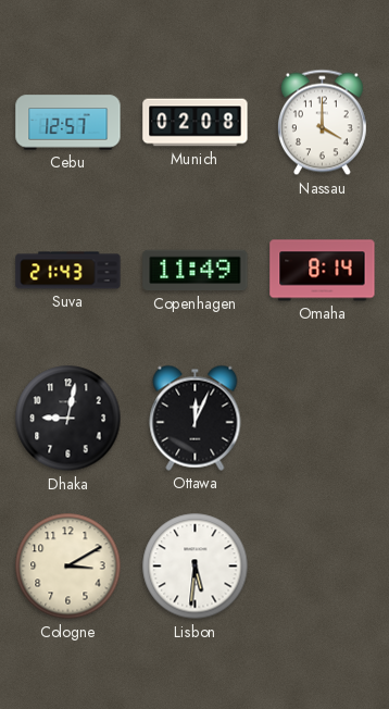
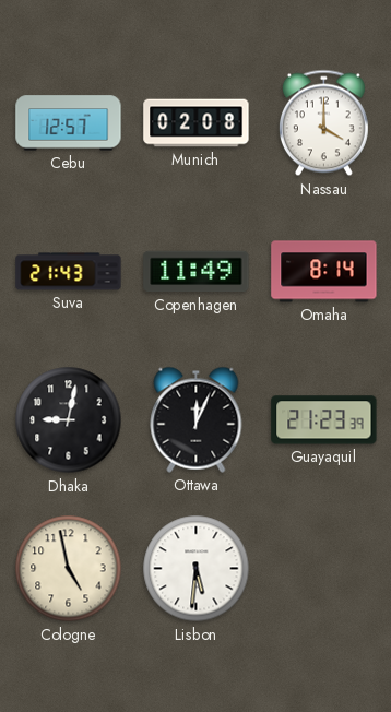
Guayaquil: none -> 21:23 (324, 420)
Cologne: 3:10 -> 4:58 (69, 569)
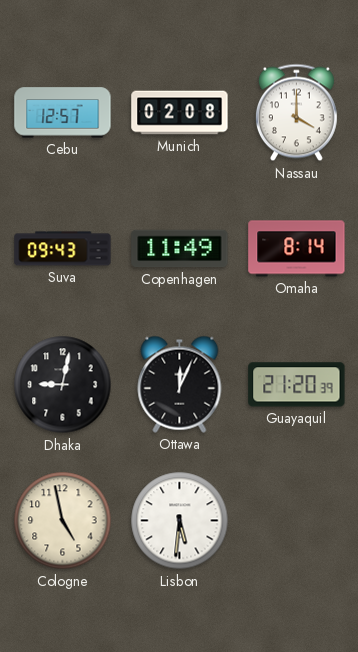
Suva: 21:43 -> 09:43 (63, 249)
Guayaquil: 21:23 -> 21:20 (297, 385)
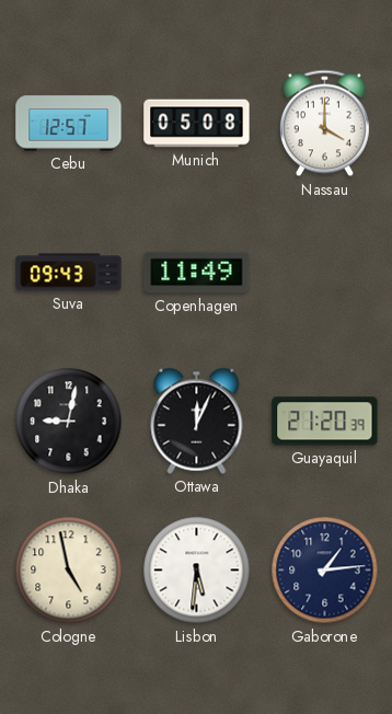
Munich: 02:08 -> 05:08 (197, 124)
Omaha: 8:14 -> none (297, 249)
Gaborone: none -> 1:14 (325, 571)
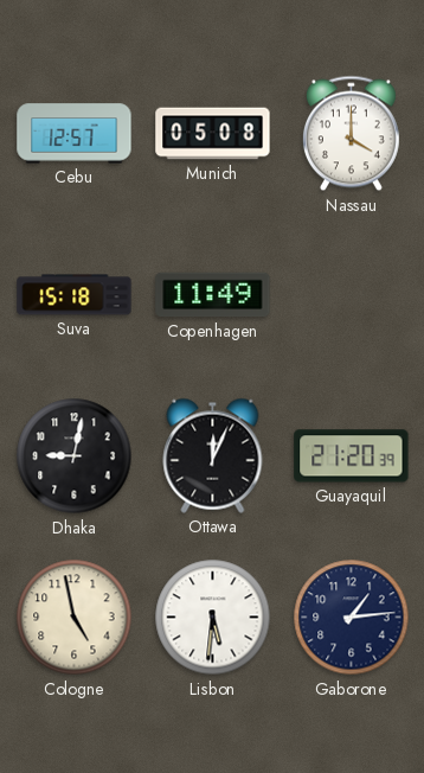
Suva: 09:43 -> 15:18 (75, 295)
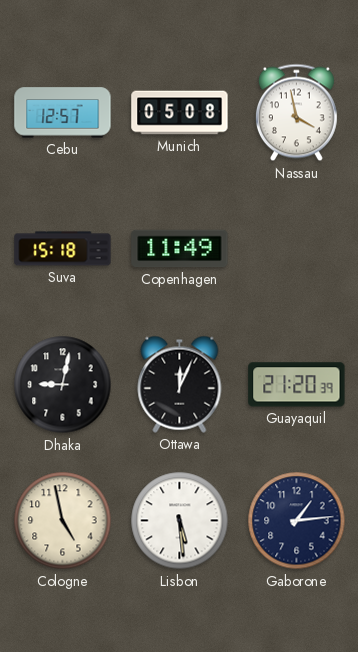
Nassau: 4:00 -> 3:58 (296, 113)
Lisbon: 5:31 -> 5:29 (180, 521)
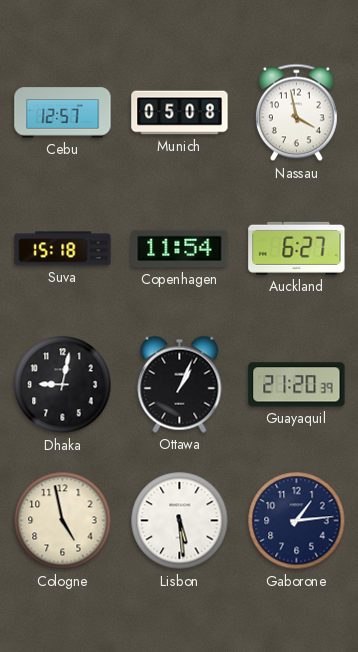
Copenhagen: 11:49 -> 11:54 (180, 249)
Auckland: none -> 6:27 (297, 248)
Ottawa: 12:04 -> 1:04 (180, 384)
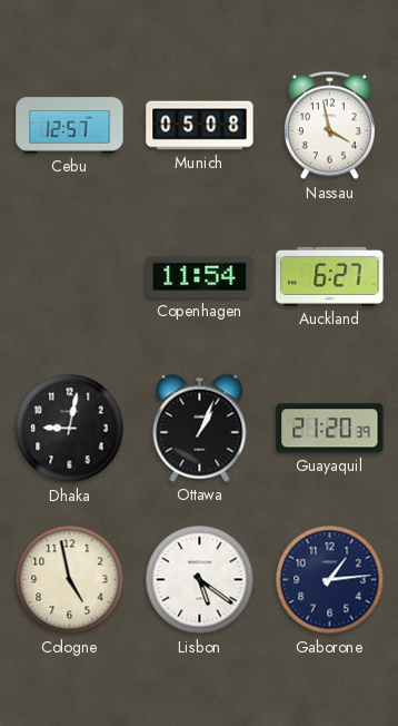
Suva: 15:18 -> none (63, 249)
Lisbon: 5:29 -> 5:21 (200, 580)
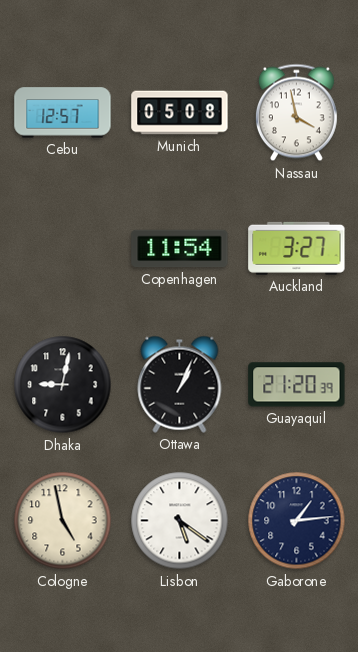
Auckland: 6:27 -> 3:27 (297, 248)
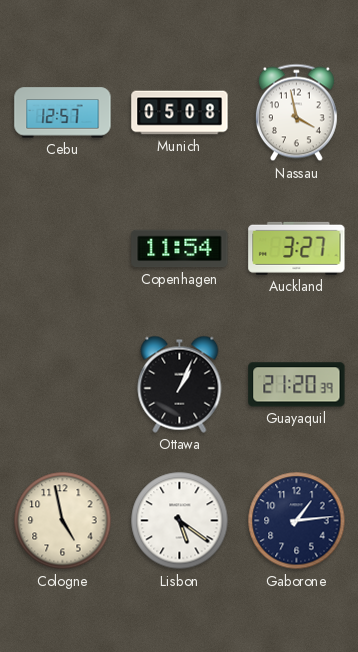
Dhaka: 9:02 -> none (63, 385)
